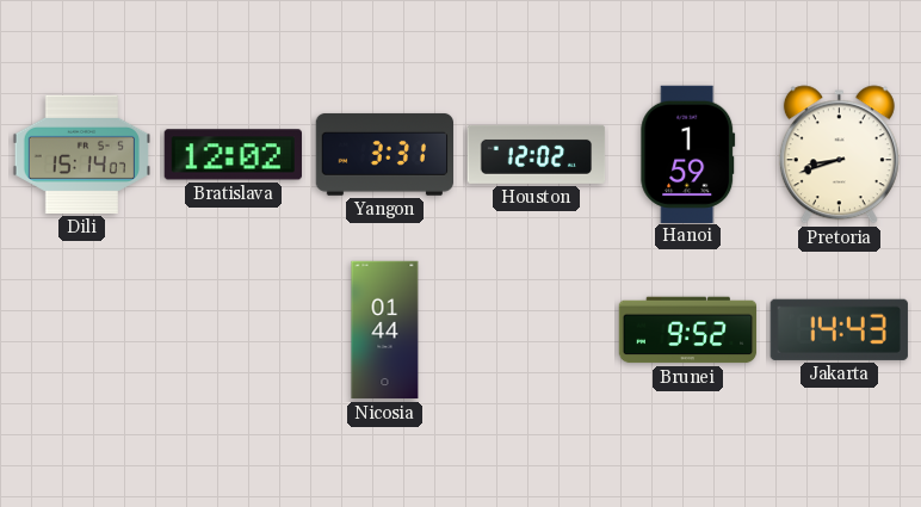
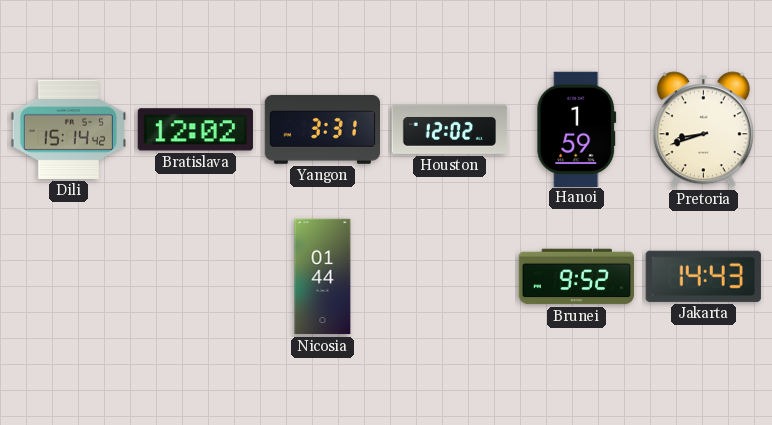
Dili: 15:14:07 -> 15:14:42 (68, 129)
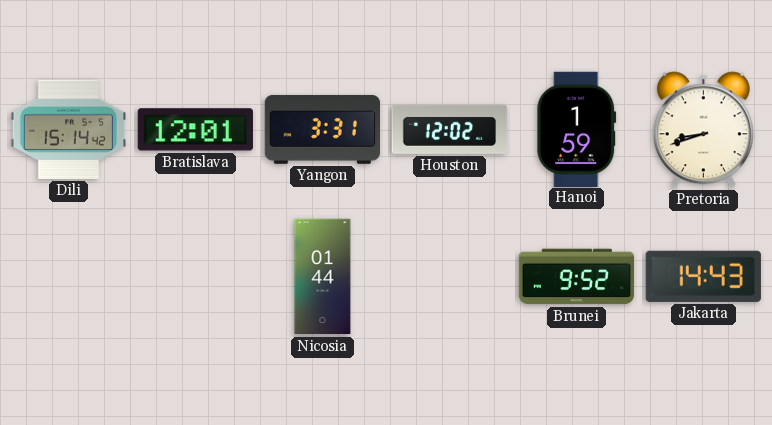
Bratislava: 12:02 -> 12:01 (195, 130)
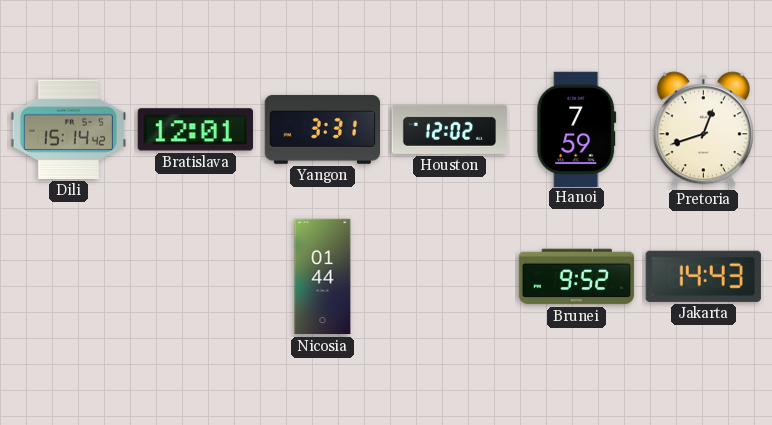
Hanoi: 1:59 -> 7:59 (577, 129)
Pretoria: 8:42 -> 12:42 (703, 130)
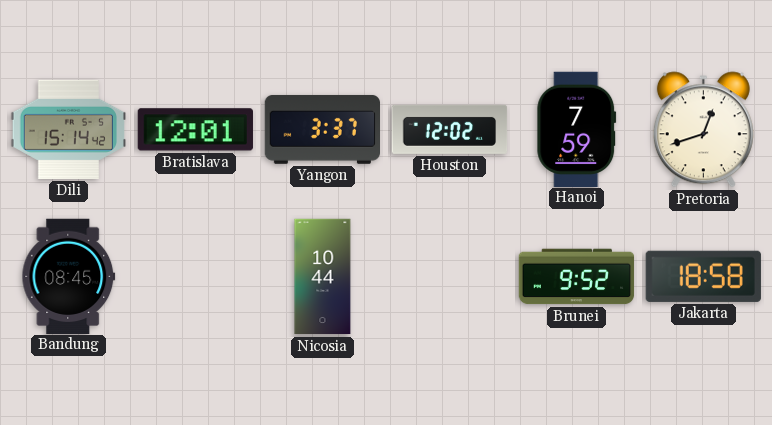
Yangon: 3:31 -> 3:37 (322, 129)
Bandung: none -> 08:45 (69, 276)
Nicosia: 01:44 -> 10:44 (323, 277)
Jakarta: 14:43 -> 18:58 (703, 276)
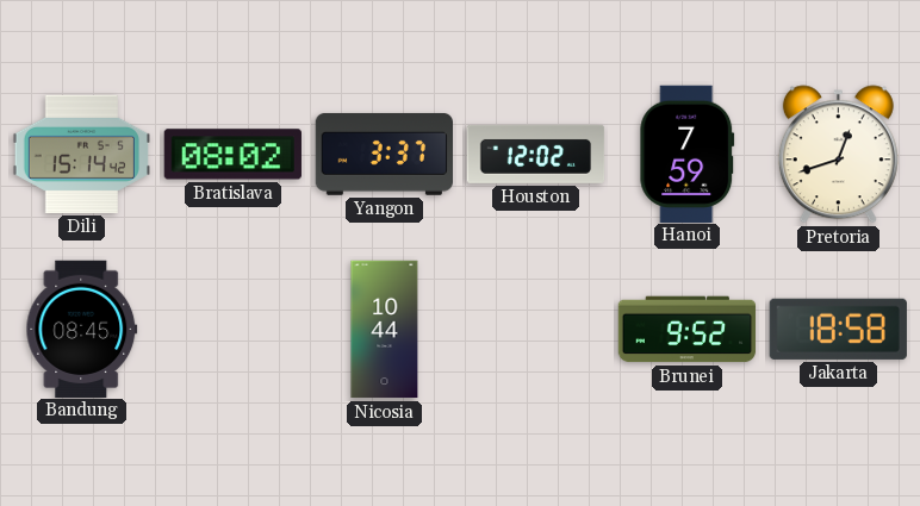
Bratislava: 12:01 -> 08:02 (232, 155)
